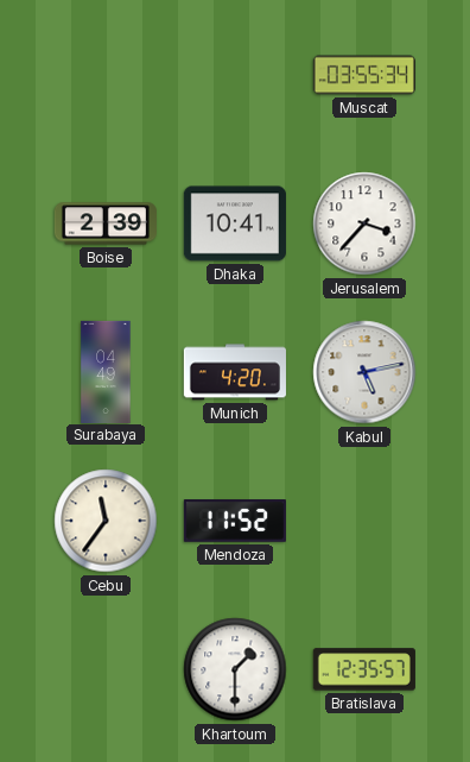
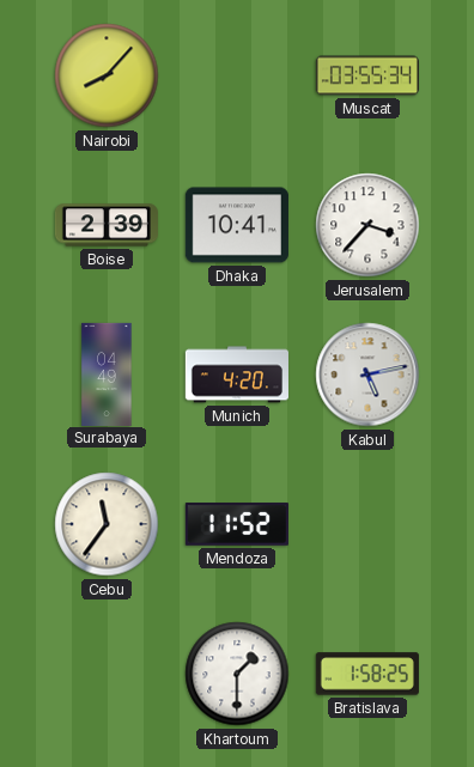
Nairobi: none -> 8:07 (107, 75)
Bratislava: 12:35 -> 1:58 (367, 674)
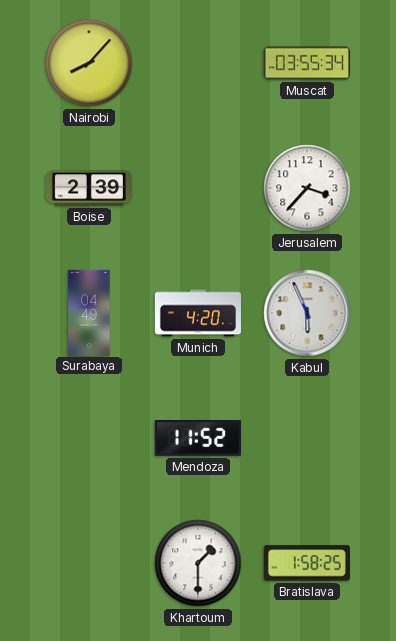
Dhaka: 10:41 -> none (237, 225)
Kabul: 5:13 -> 5:56 (307, 313)
Cebu: 11:36 -> none (107, 524)
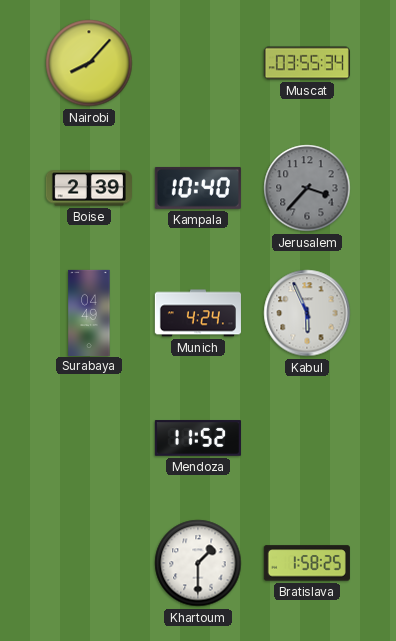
Kampala: none -> 10:40 (198, 188)
Jerusalem dial: white -> grey (307, 188)
Munich: 4:20 -> 4:24 (198, 313)
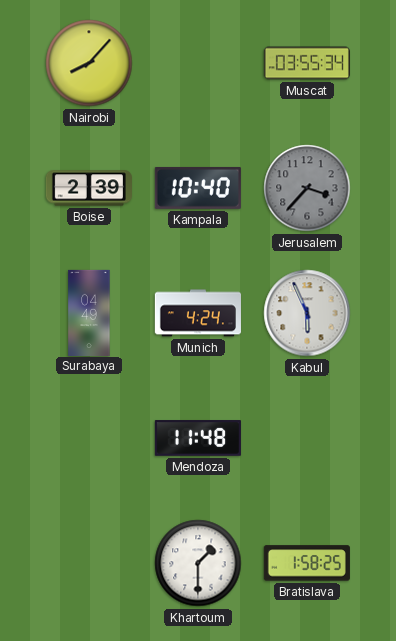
Mendoza: 11:52 -> 11:48 (198, 438)
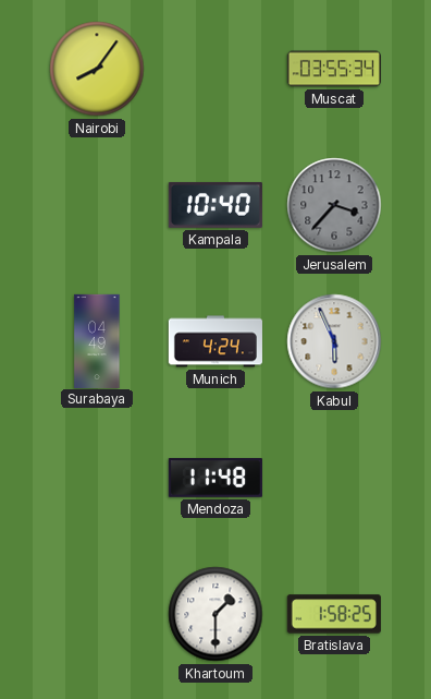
Nairobi: 8:07 -> 8:06 (97, 69)
Boise: 2:39 -> none (89, 188)
